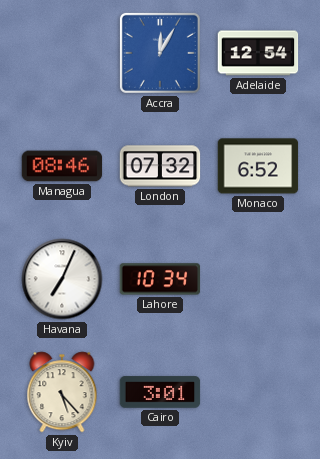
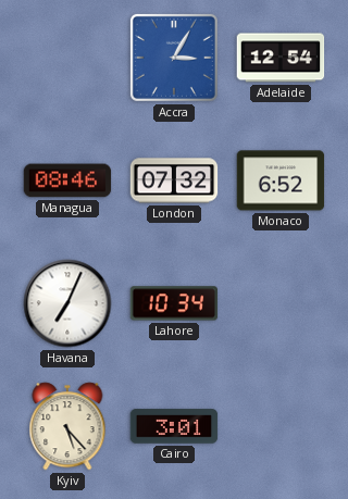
Accra: 12:05 -> 3:05 (174, 58)
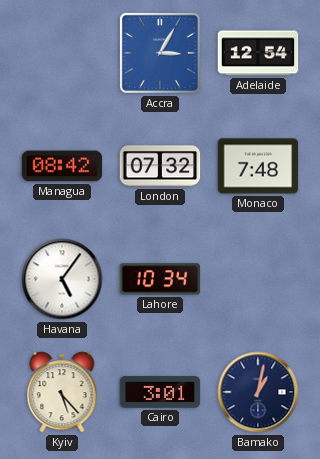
Managua: 08:46 -> 08:42 (62, 166)
Monaco: 6:52 -> 7:48 (258, 166)
Havana: 7:04 -> 5:06 (62, 279)
Bamako: none -> 1:02 (258, 392)
